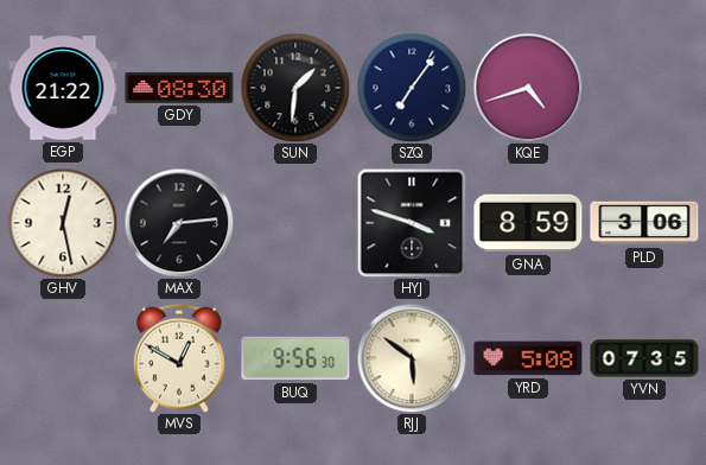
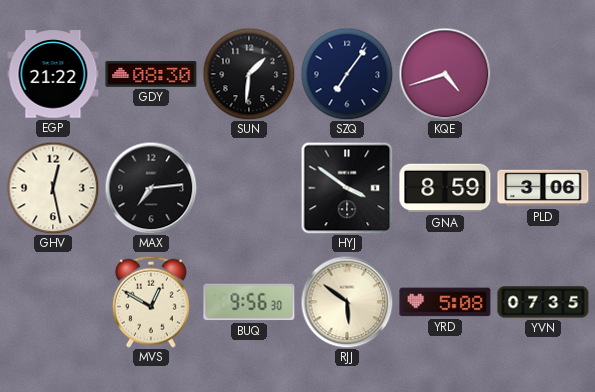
HYJ: 3:48 -> 3:51 (347, 188)
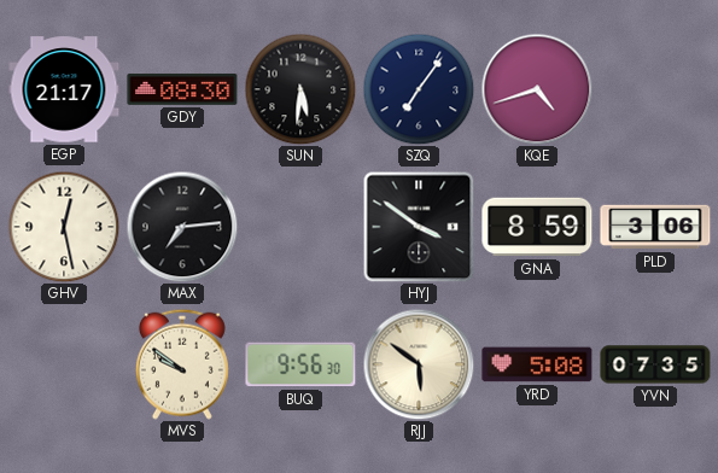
EGP: 21:22 -> 21:17 (64, 89)
SUN: 1:31 -> 5:31 (300, 89)
MVS: 12:50 -> 9:51 (182, 364)
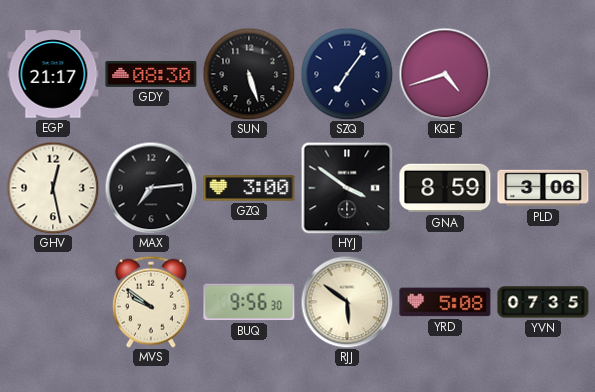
SUN: 5:31 -> 5:27 (249, 74)
GZQ: none -> 3:00 (249, 188)
